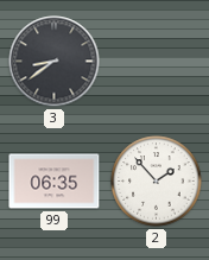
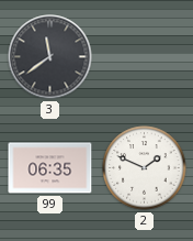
3: 8:39 -> 11:39 (50, 57)
2: 1:53 -> 1:49 (145, 168)
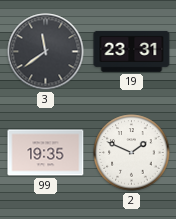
19: none -> 23:31 (132, 51)
99: 06:35 -> 19:35 (46, 153)
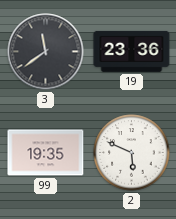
19: 23:31 -> 23:36 (132, 51)
2: 1:49 -> 5:49 (132, 153)
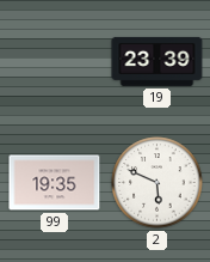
3: 11:39 -> none (46, 52)
19: 23:36 -> 23:39 (157, 61)
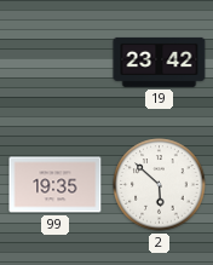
19: 23:39 -> 23:42 (160, 62)
2: 5:49 -> 5:52 (160, 185)
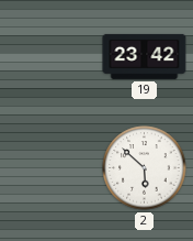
99: 19:35 -> none (56, 185)
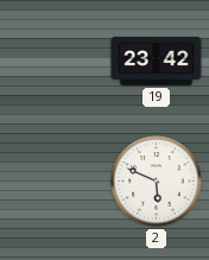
2: 5:52 -> 5:49 (157, 182)
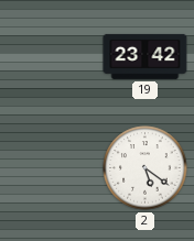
2: 5:49 -> 5:21 (145, 168)
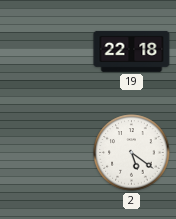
19: 23:42 -> 22:18 (132, 51)
